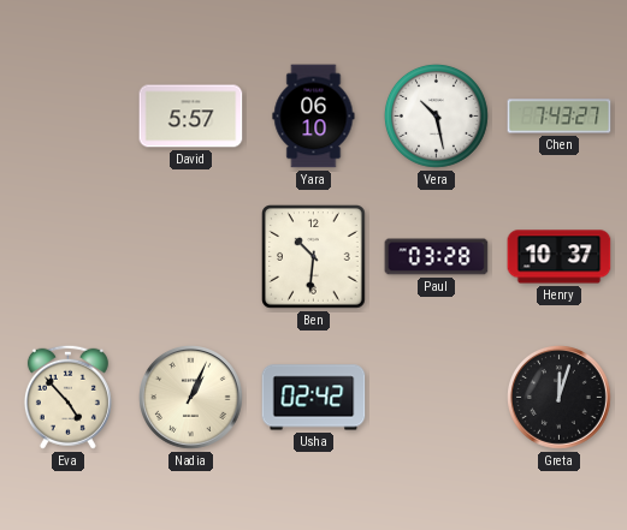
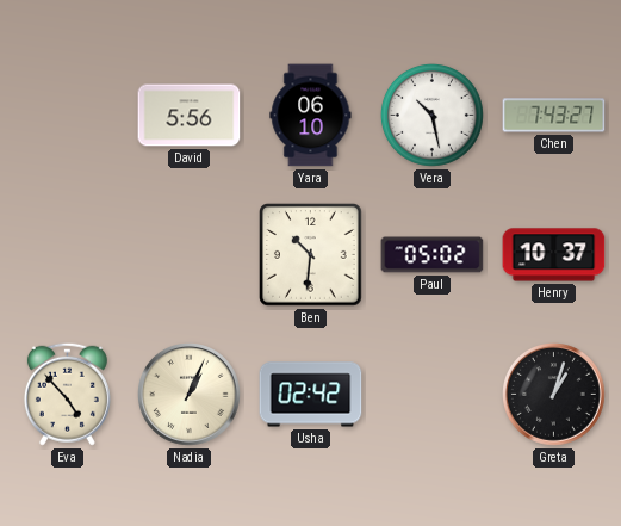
David: 5:57 -> 5:56 (190, 116)
Paul: 03:28 -> 05:02 (433, 255)
Greta: 12:03 -> 1:03 (554, 395)
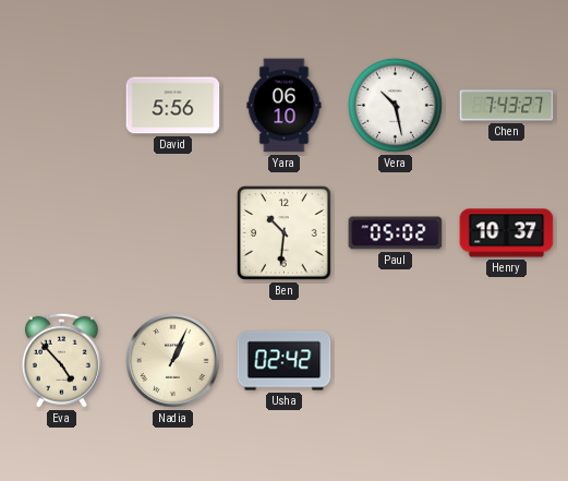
Greta: 1:03 -> none (554, 395)
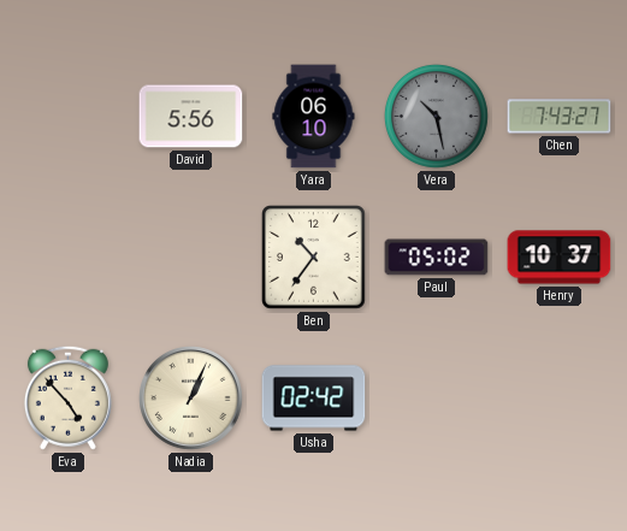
Vera dial: white -> grey (436, 116)
Ben: 10:31 -> 10:36 (314, 258)
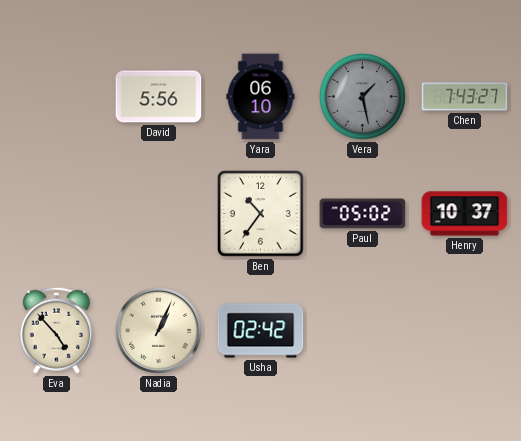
Vera: 10:28 -> 1:28 (362, 96)
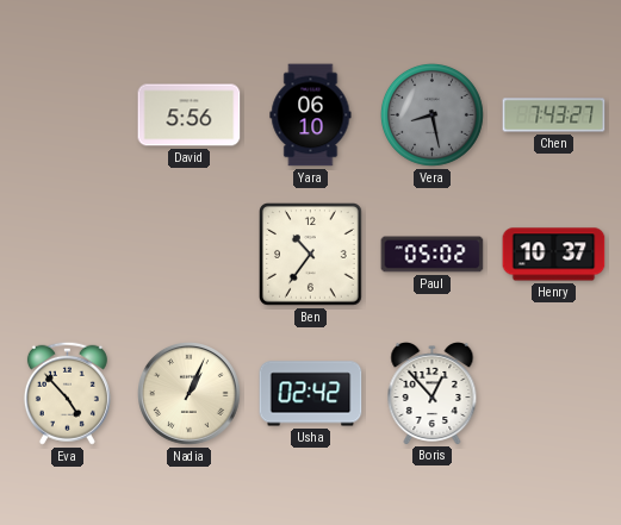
Vera: 1:28 -> 8:28 (431, 114)
Boris: none -> 12:53 (433, 393)
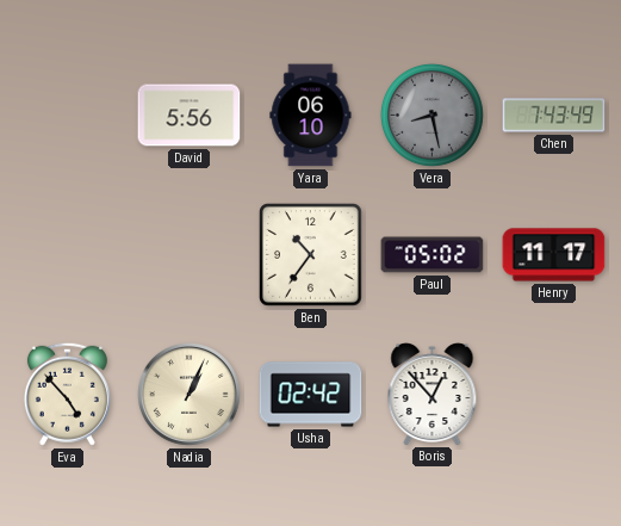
Chen: 7:43:27 -> 7:43:49 (554, 116)
Henry: 10:37 -> 11:17 (554, 255)
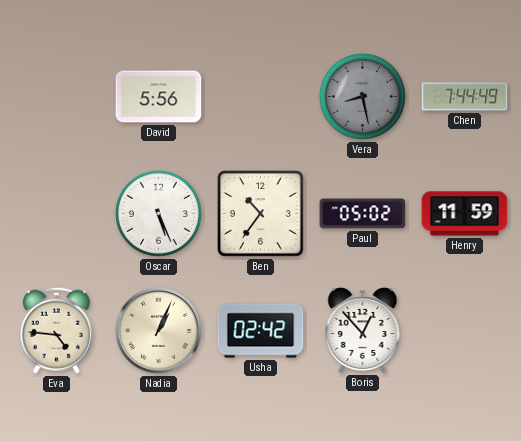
Yara: 06:10 -> none (311, 116)
Chen: 7:43 -> 7:44 (465, 97)
Oscar: none -> 5:26 (158, 213)
Henry: 11:17 -> 11:59 (465, 214)
Eva: 4:53 -> 4:46 (56, 330)
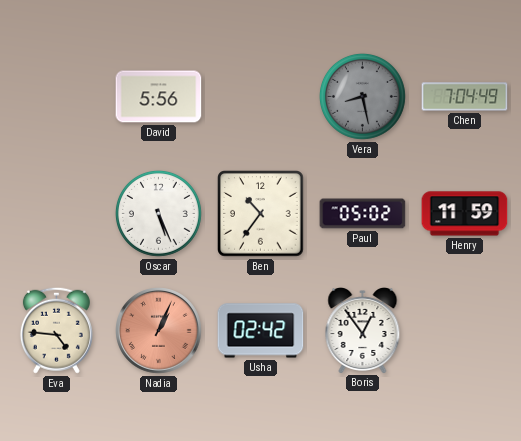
Chen: 7:44 -> 7:04 (465, 97)
Nadia dial: cream -> salmon (159, 331)
Boris: 12:53 -> 12:54 (363, 330)
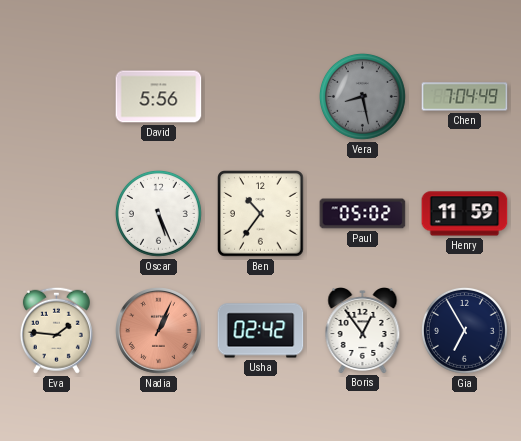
Eva: 4:46 -> 1:46 (56, 330)
Gia: none -> 6:55 (464, 330)
